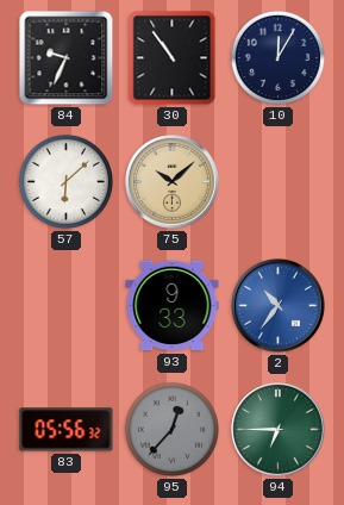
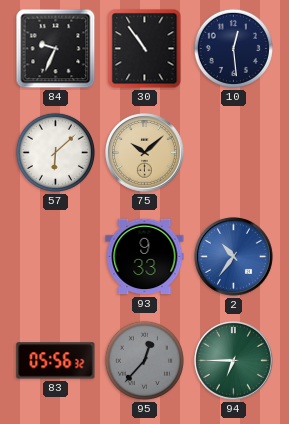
10: 12:05 -> 12:29 (233, 48)
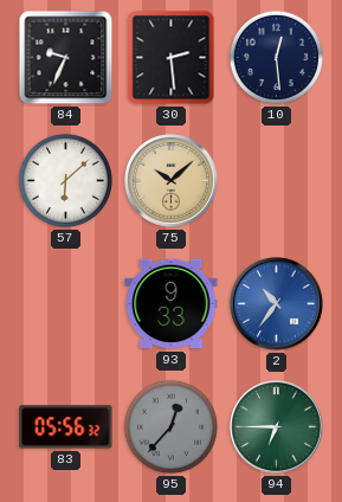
30: 10:54 -> 2:29 (172, 58)
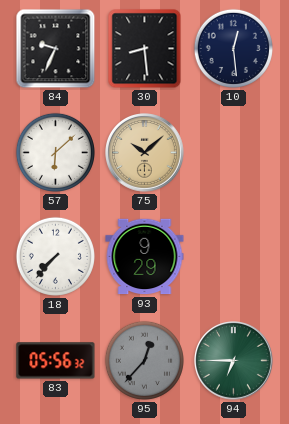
30: 2:29 -> 8:29 (145, 49)
18: none -> 7:37 (55, 256)
93: 9:33 -> 9:29 (145, 257)
2: 10:36 -> none (277, 304)
